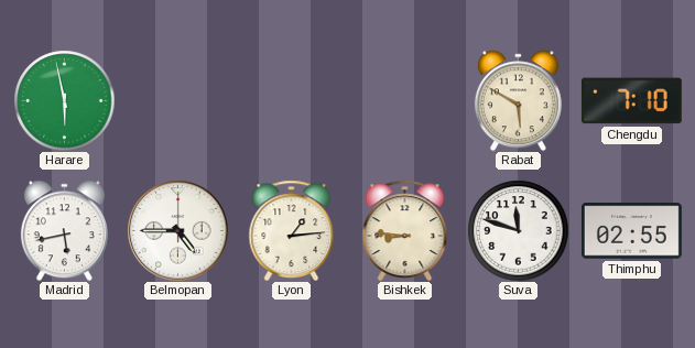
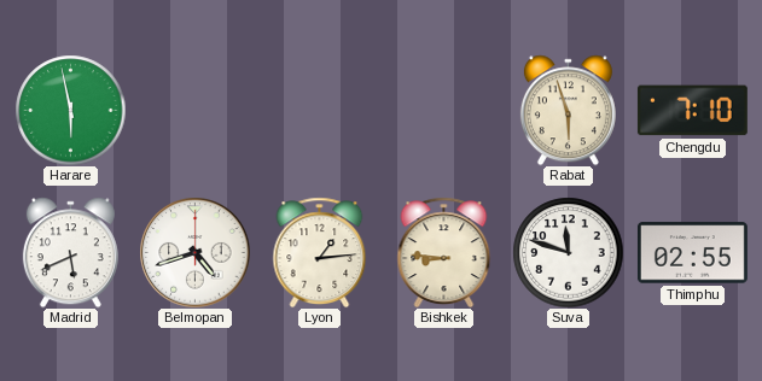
Rabat: 5:50 -> 5:57 (568, 110)
Madrid: 5:43 -> 5:41 (70, 252)
Belmopan: 4:45 -> 4:42 (194, 252)
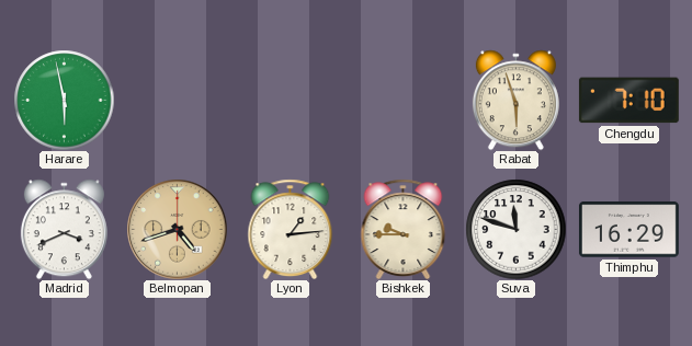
Madrid: 5:41 -> 3:41 (64, 229)
Belmopan dial: white -> champagne (177, 229)
Bishkek: 8:46 -> 9:45 (404, 229)
Thimphu: 02:55 -> 16:29 (628, 230)
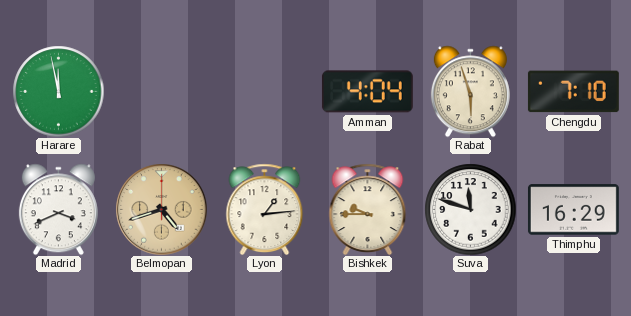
Harare: 5:58 -> 11:58 (58, 91)
Amman: none -> 4:04 (367, 92)
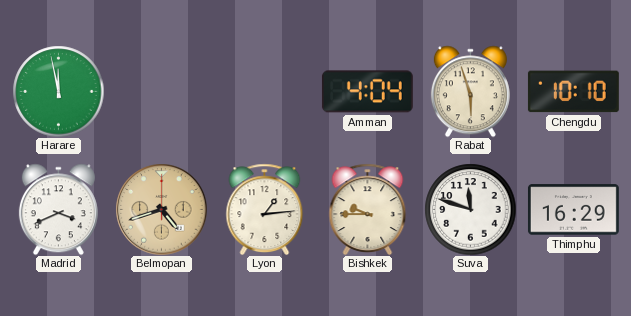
Chengdu: 7:10 -> 10:10 (573, 92)
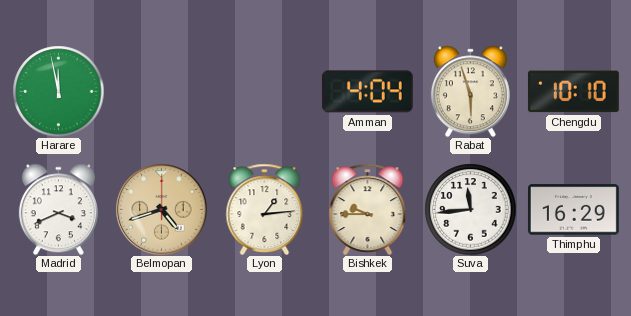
Suva: 11:48 -> 11:44 (470, 209)
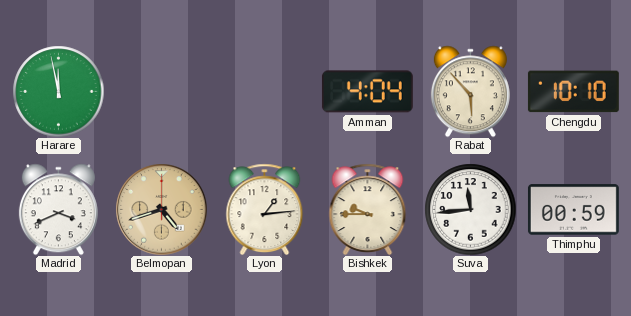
Rabat: 5:57 -> 5:53 (470, 91)
Thimphu: 16:29 -> 00:59 (573, 210)
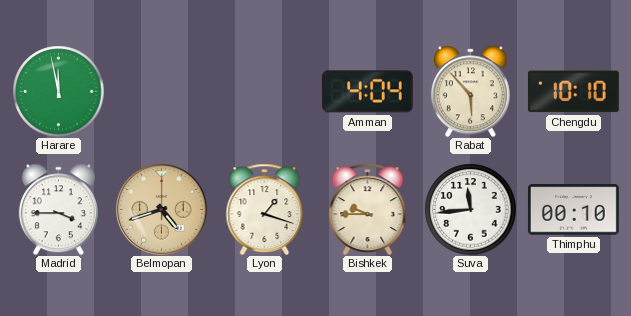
Madrid: 3:41 -> 3:45 (58, 209)
Lyon: 1:14 -> 1:18 (265, 209)
Thimphu: 00:59 -> 00:10 (573, 210)
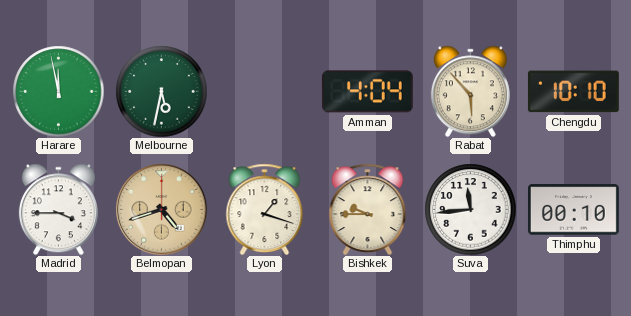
Melbourne: none -> 5:32 (161, 91)
